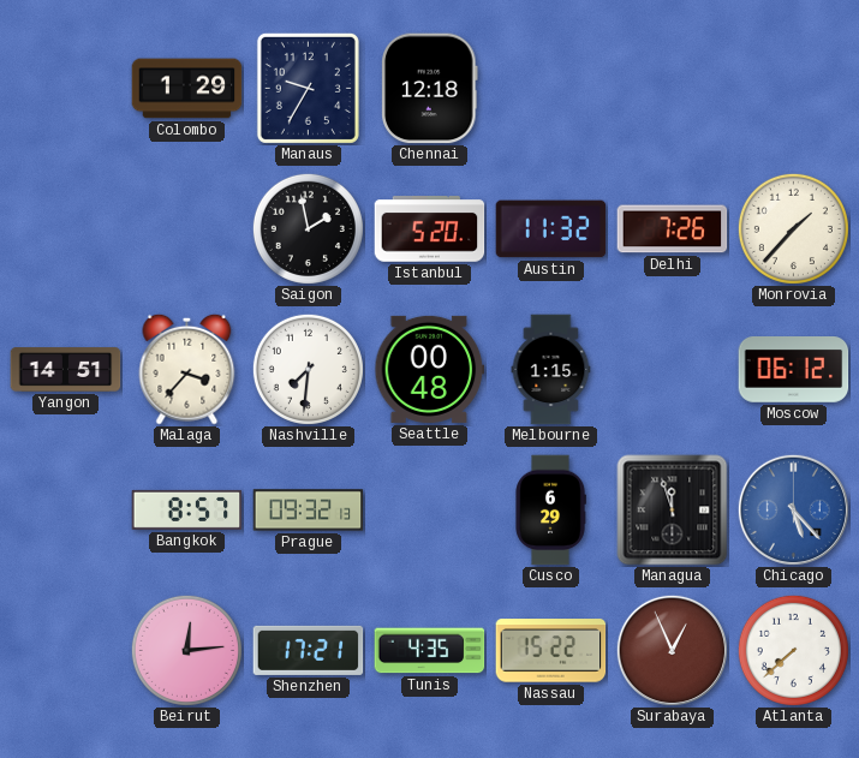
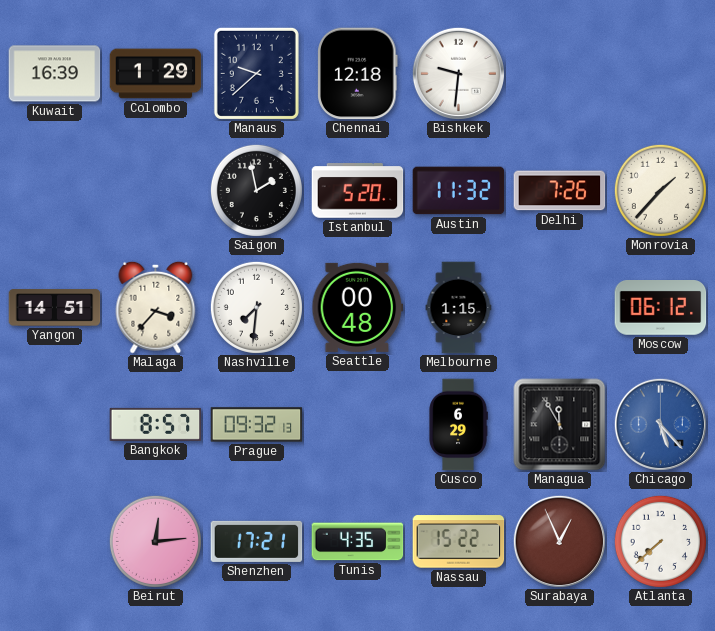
Kuwait: none -> 16:39 (55, 74)
Manaus: 9:35 -> 9:38 (256, 73)
Bishkek: none -> 9:31 (458, 73)
Managua: 11:57 -> 11:55 (560, 425)
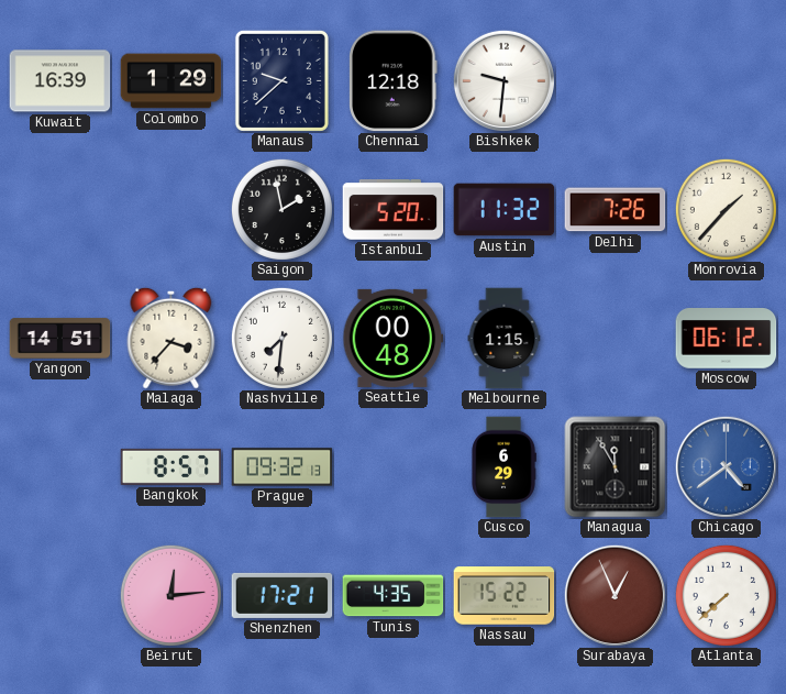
Chicago: 5:23 -> 4:39 (726, 466)
